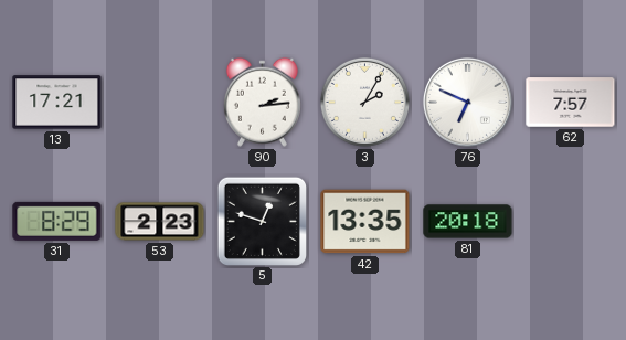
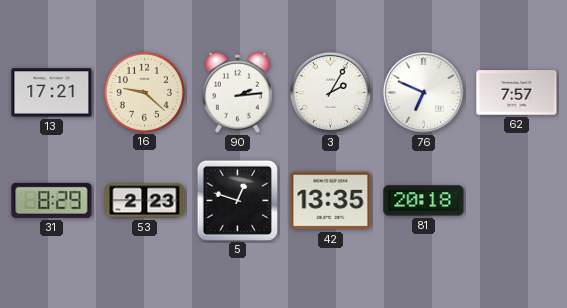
16: none -> 9:22 (144, 92)
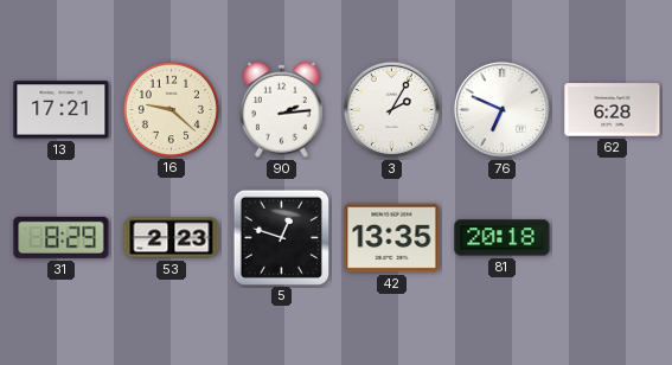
62: 7:57 -> 6:28 (613, 110)
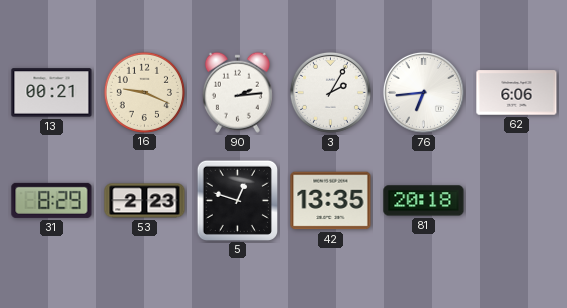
13: 17:21 -> 00:21 (52, 93)
16: 9:22 -> 9:19 (144, 92)
76: 6:49 -> 6:44 (423, 92)
62: 6:28 -> 6:06 (517, 93)
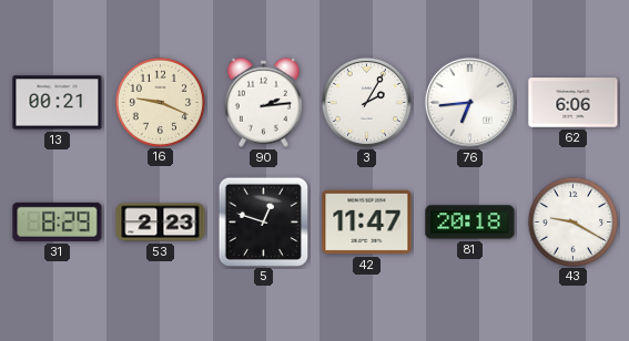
42: 13:35 -> 11:47 (367, 223)
43: none -> 9:20 (572, 221)
